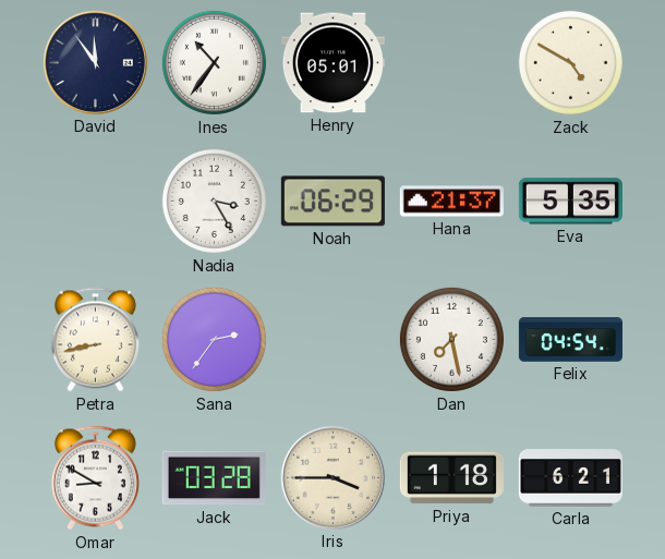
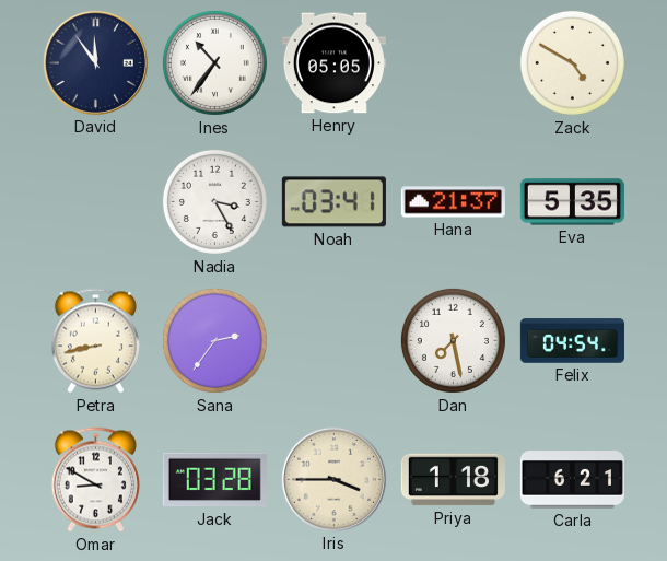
Henry: 05:01 -> 05:05 (333, 63)
Noah: 06:29 -> 03:41 (333, 202)
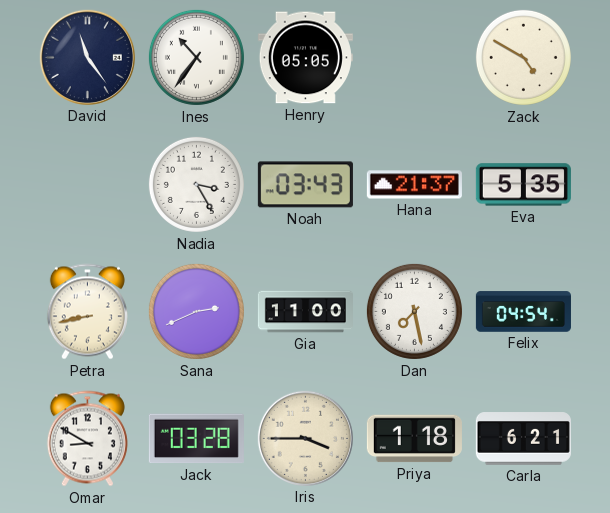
David: 11:54 -> 11:24 (87, 57)
Noah: 03:41 -> 03:43 (305, 185)
Sana: 2:36 -> 2:41 (196, 311)
Gia: none -> 11:00 (305, 312)
